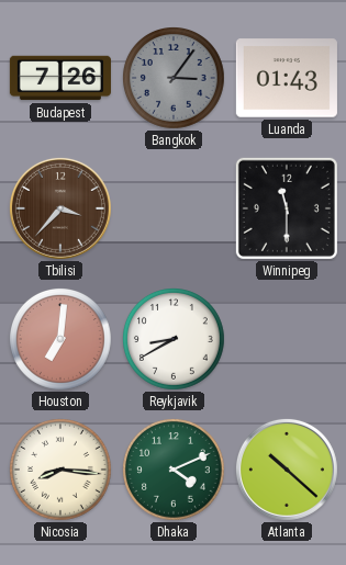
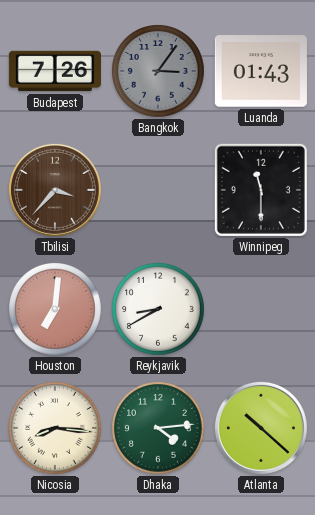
Dhaka: 4:11 -> 4:14 (159, 429)
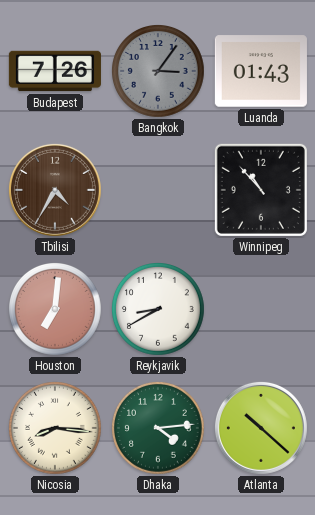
Tbilisi: 3:37 -> 4:35 (55, 190)
Winnipeg: 11:30 -> 10:53 (261, 190)
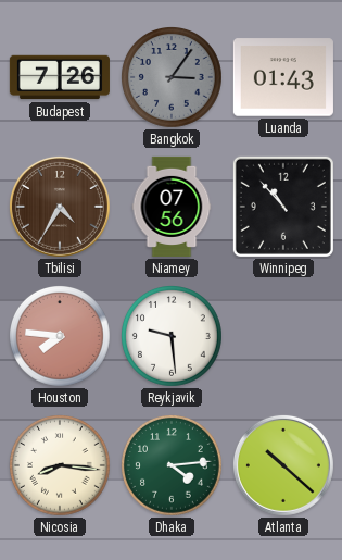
Niamey: none -> 07:56 (172, 207)
Houston: 7:01 -> 7:46 (61, 337)
Reykjavik: 8:40 -> 9:29 (173, 337)
